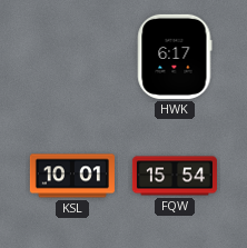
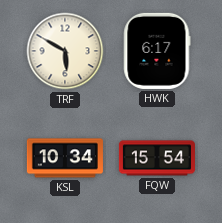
TRF: none -> 5:50 (65, 51)
KSL: 10:01 -> 10:34 (65, 158)
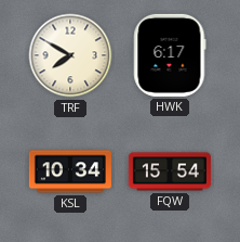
TRF: 5:50 -> 7:50 (70, 55)
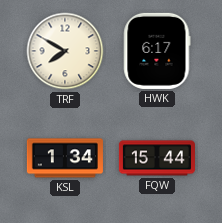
KSL: 10:34 -> 1:34 (65, 158)
FQW: 15:54 -> 15:44 (157, 158)
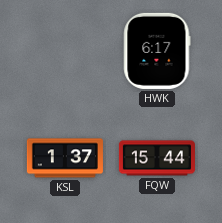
TRF: 7:50 -> none (65, 51)
KSL: 1:34 -> 1:37 (65, 158)
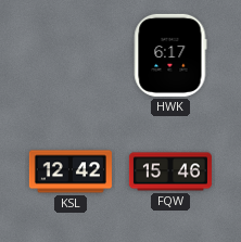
KSL: 1:37 -> 12:42 (71, 171)
FQW: 15:44 -> 15:46 (170, 171)
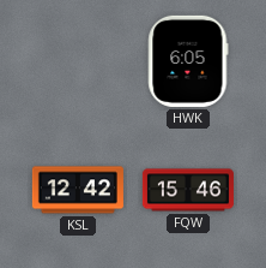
HWK: 6:17 -> 6:05 (188, 61)
